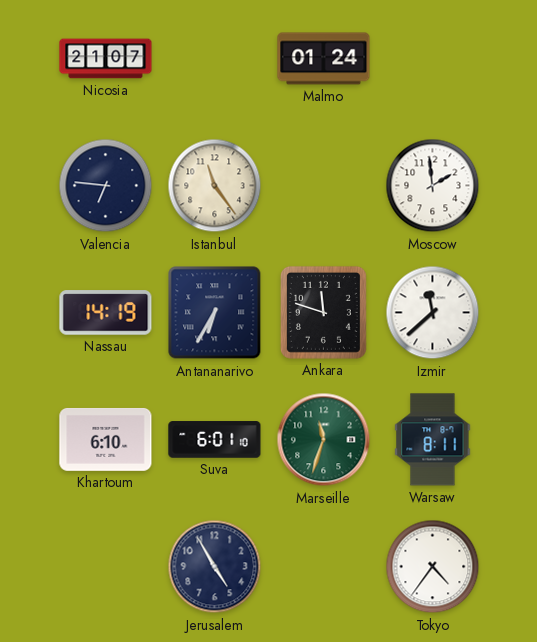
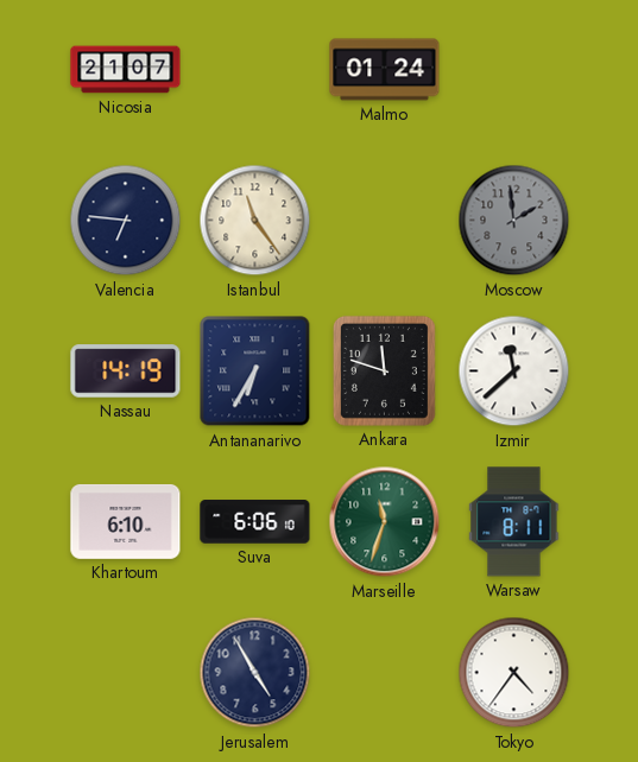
Moscow dial: white -> grey (514, 221)
Suva: 6:01 -> 6:06 (255, 522)
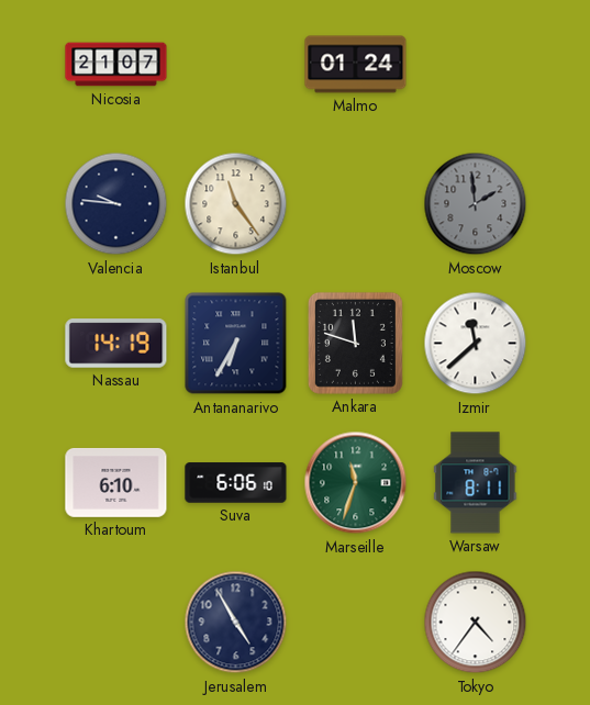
Valencia: 6:46 -> 9:46 (116, 204)
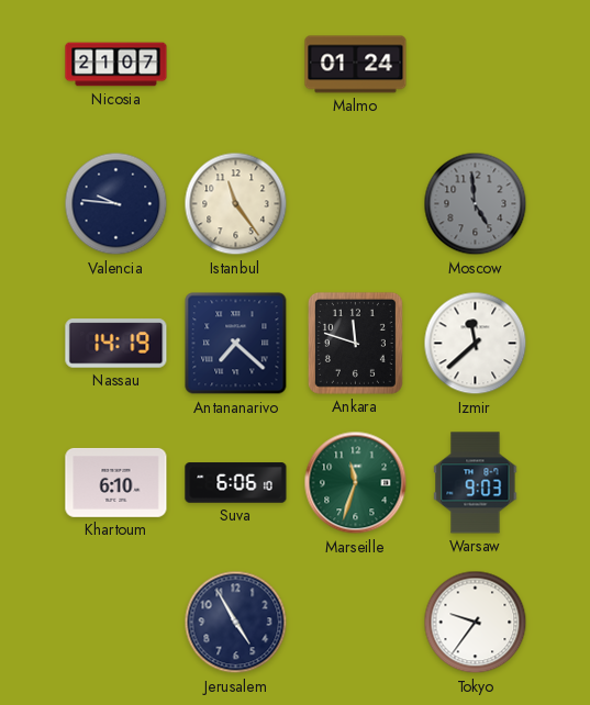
Moscow: 1:59 -> 4:59 (476, 204)
Antananarivo: 6:35 -> 7:22 (236, 344)
Warsaw: 8:11 -> 9:03 (476, 483)
Tokyo: 4:36 -> 9:36 (476, 623)
